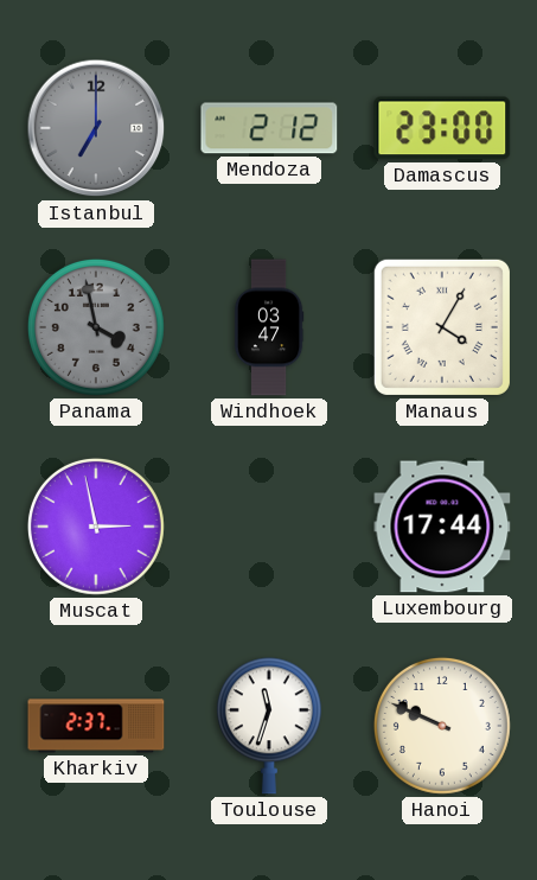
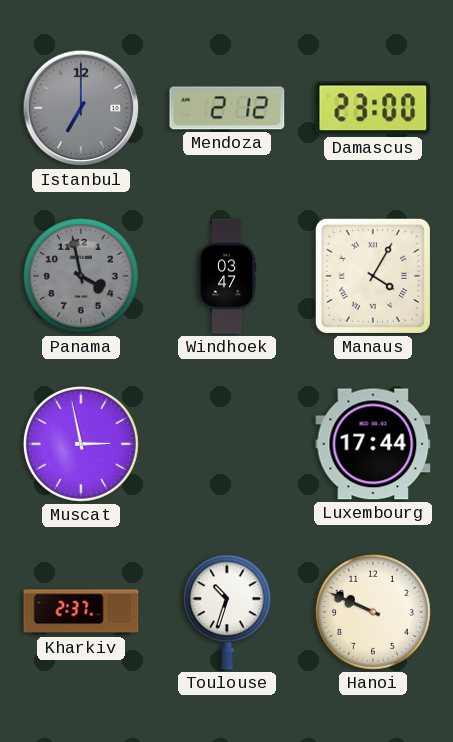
Toulouse: 11:33 -> 10:33 (227, 612)
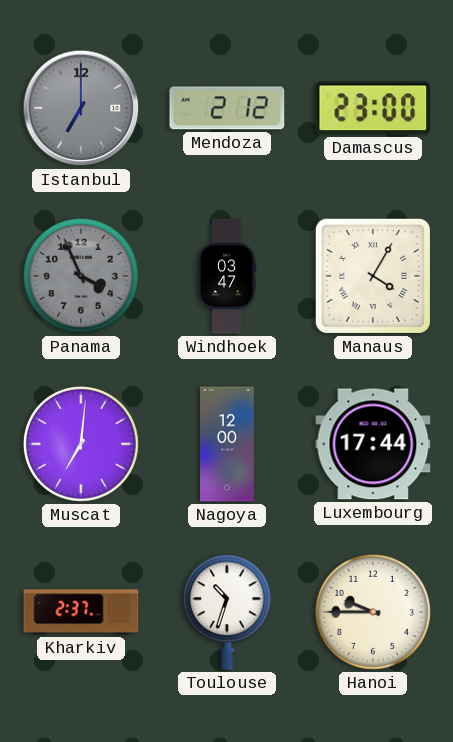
Panama: 3:58 -> 3:56 (81, 276)
Muscat: 2:58 -> 7:01 (81, 444)
Nagoya: none -> 12:00 (227, 444)
Hanoi: 9:49 -> 9:45 (373, 612)
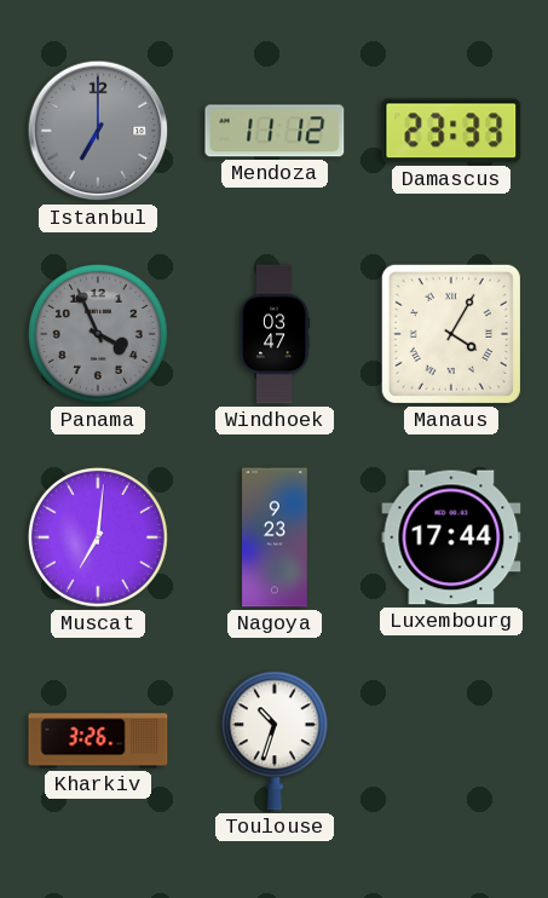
Mendoza: 2:12 -> 11:12 (275, 131)
Damascus: 23:00 -> 23:33 (451, 131)
Nagoya: 12:00 -> 9:23 (275, 537)
Kharkiv: 2:37 -> 3:26 (98, 741)
Hanoi: 9:45 -> none (373, 612)
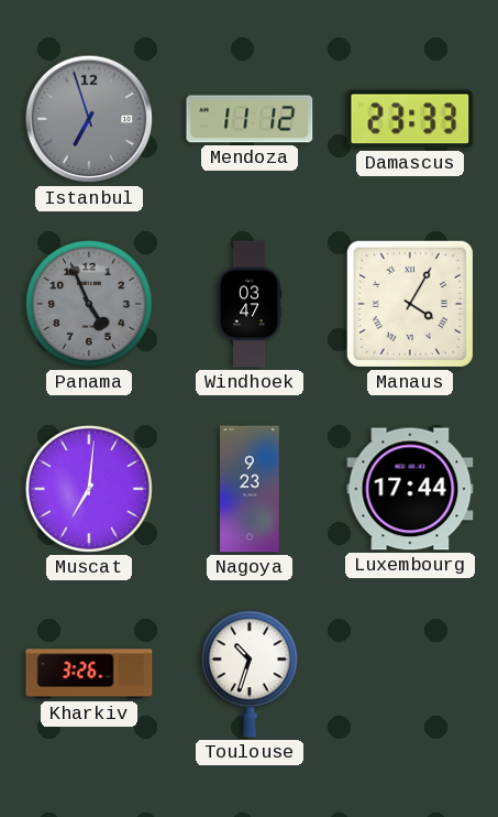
Istanbul: 7:00 -> 6:57 (89, 119)
Panama: 3:56 -> 4:56 (89, 304)
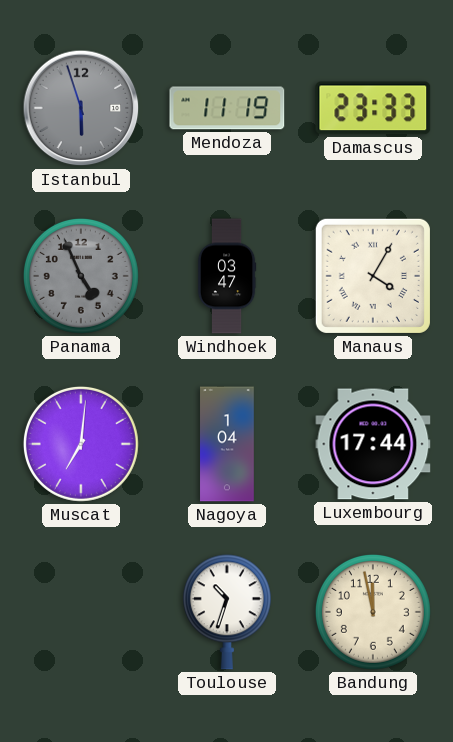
Istanbul: 6:57 -> 5:57 (81, 108)
Mendoza: 11:12 -> 11:19 (227, 108)
Nagoya: 9:23 -> 1:04 (227, 444)
Kharkiv: 3:26 -> none (89, 674)
Bandung: none -> 11:58 (373, 612)
